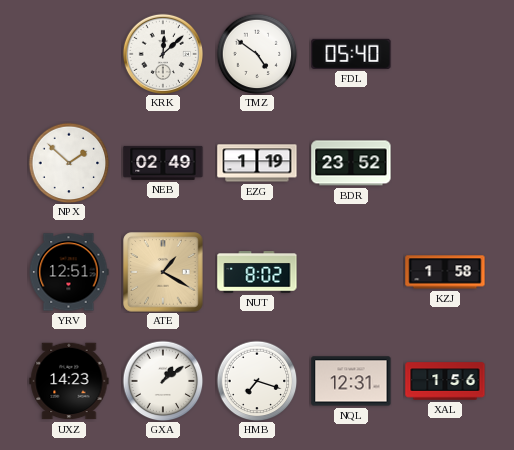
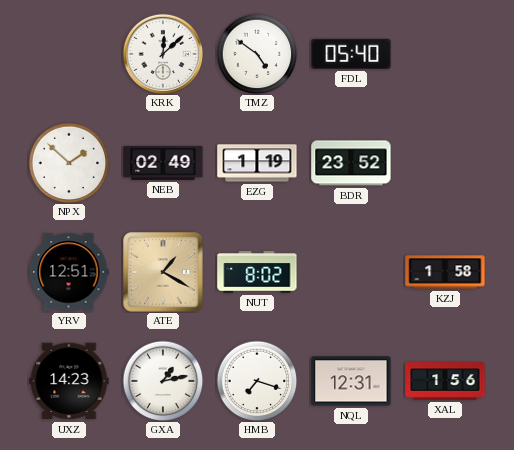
GXA: 1:09 -> 1:13 (163, 381)
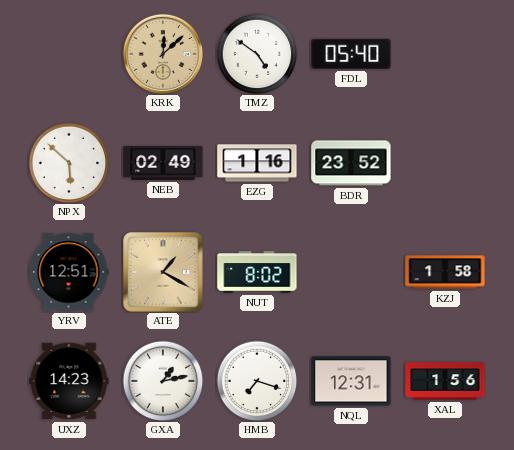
KRK dial: white -> champagne (163, 54)
NPX: 1:52 -> 5:52 (69, 163)
EZG: 1:19 -> 1:16 (257, 163)
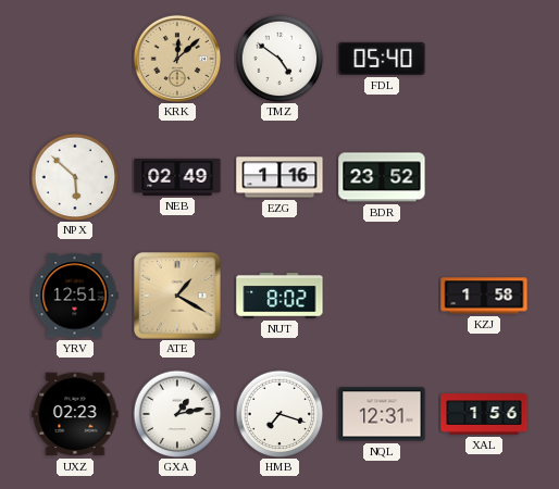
UXZ: 14:23 -> 02:23 (75, 414)
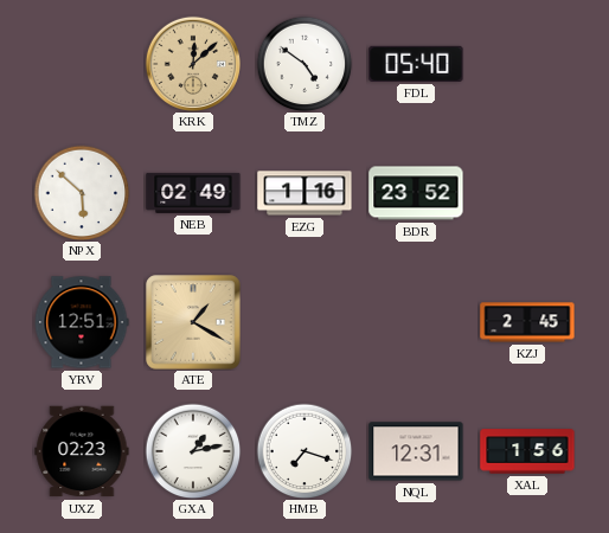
NUT: 8:02 -> none (279, 296)
KZJ: 1:58 -> 2:45 (527, 322)
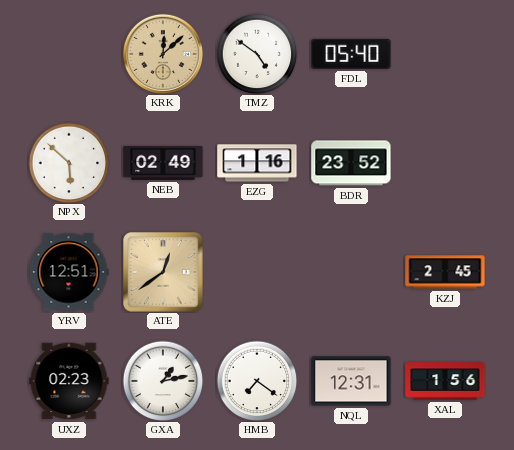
ATE: 1:20 -> 12:39 (163, 272)
HMB: 7:18 -> 7:21 (257, 381)
